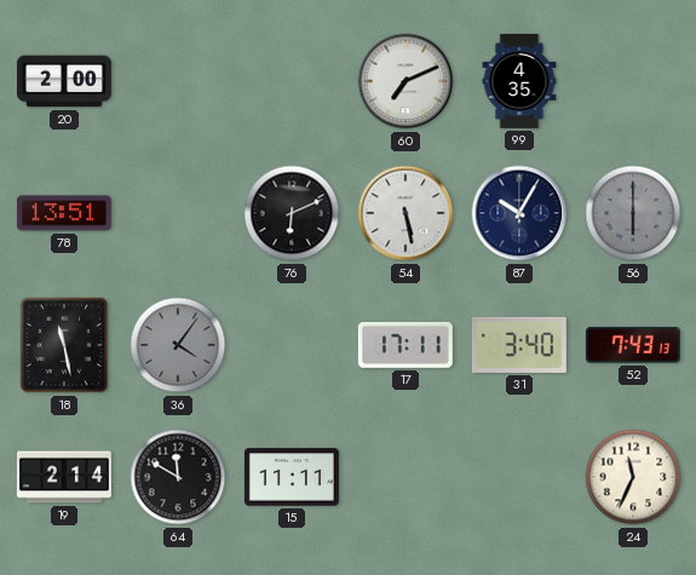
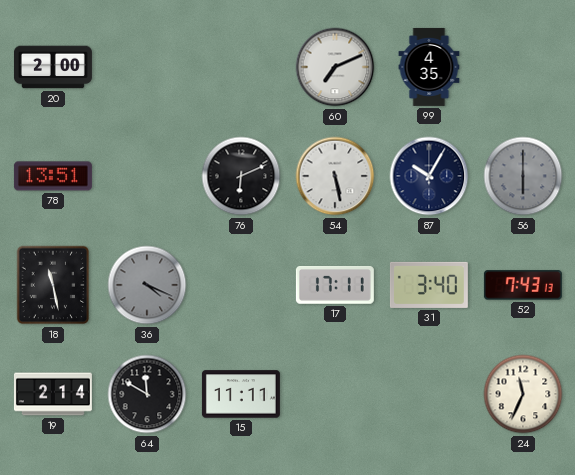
36: 4:06 -> 4:19 (147, 285)
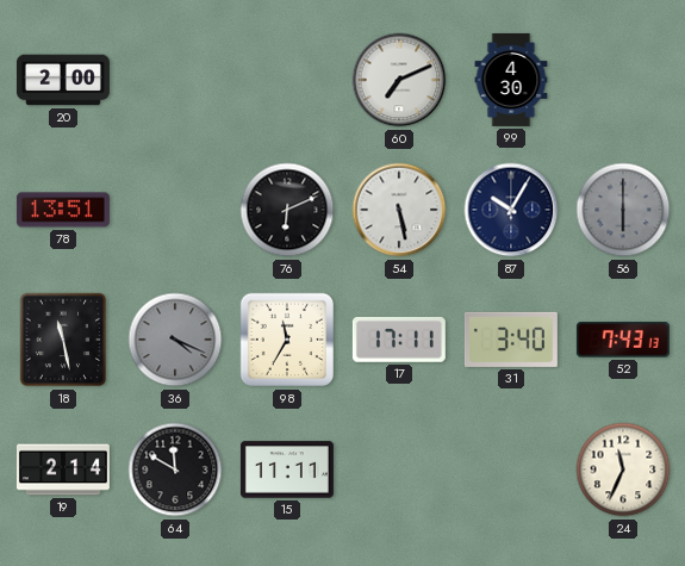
99: 4:35 -> 4:30 (511, 80)
98: none -> 11:35 (287, 340)
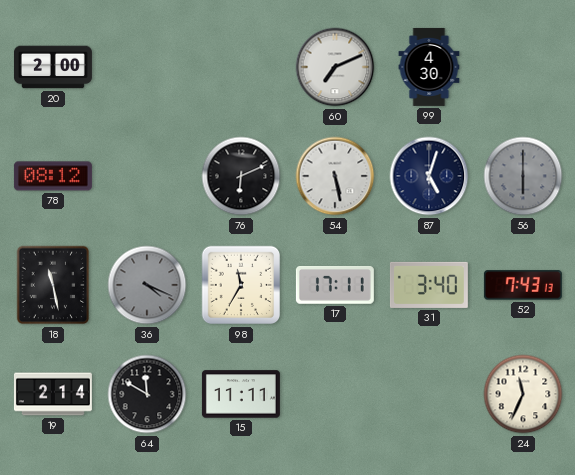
78: 13:51 -> 08:12 (53, 176)
87: 10:05 -> 5:03 (429, 176)
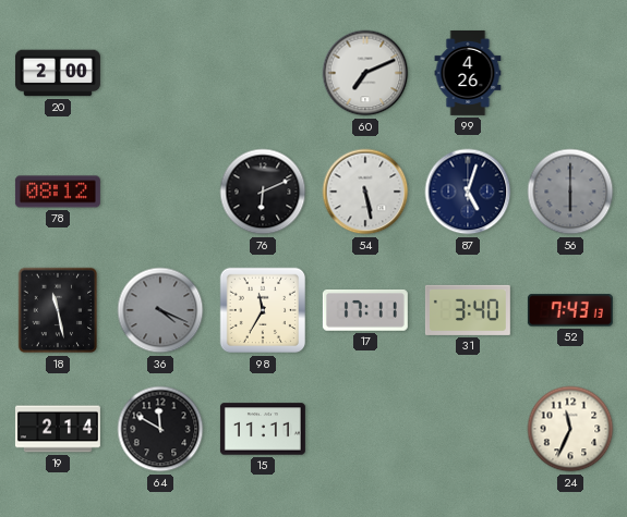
99: 4:30 -> 4:26 (468, 73)
